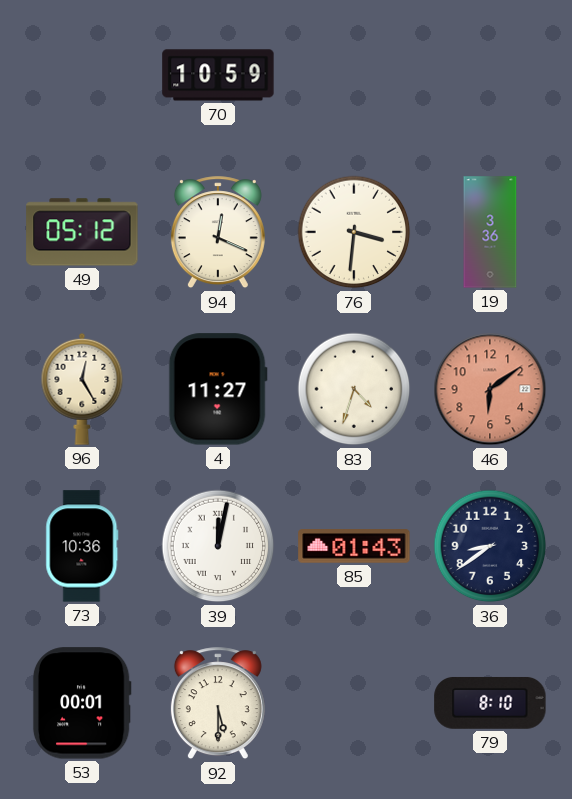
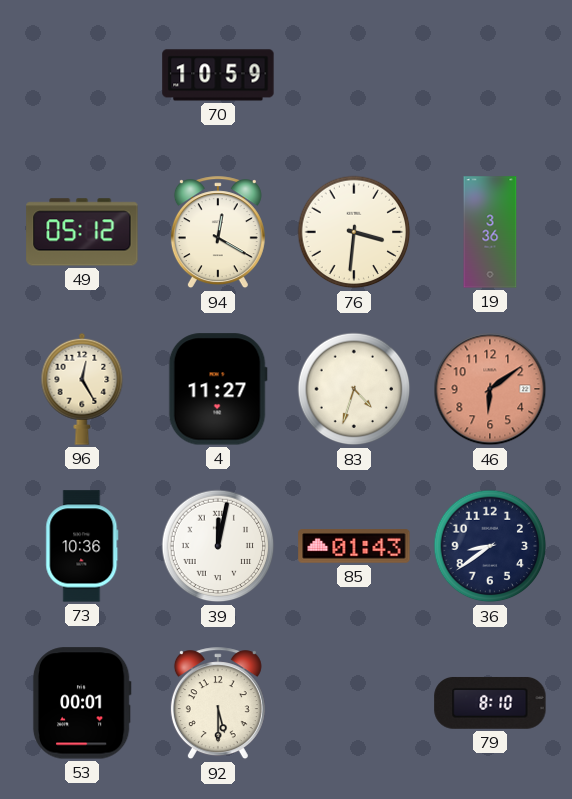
94: 12:19 -> 12:20 (218, 233)
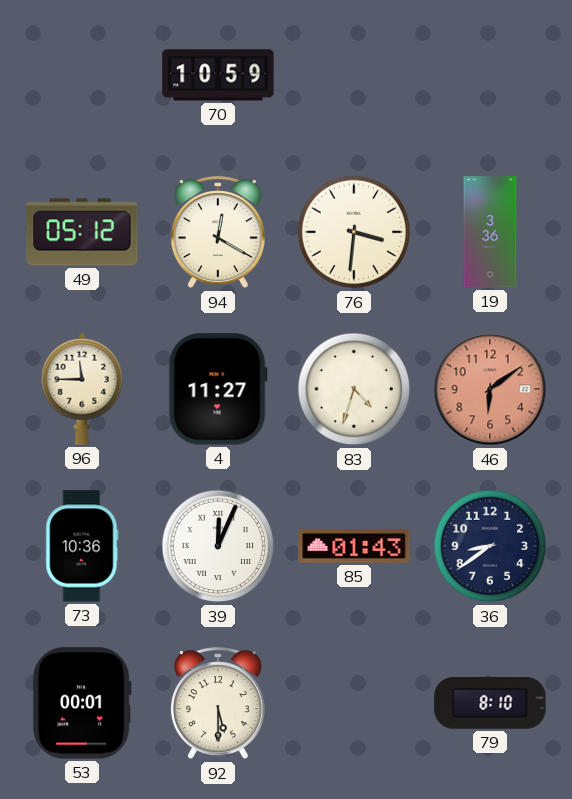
96: 12:25 -> 11:45 (82, 389)
39: 12:02 -> 12:04 (218, 546)
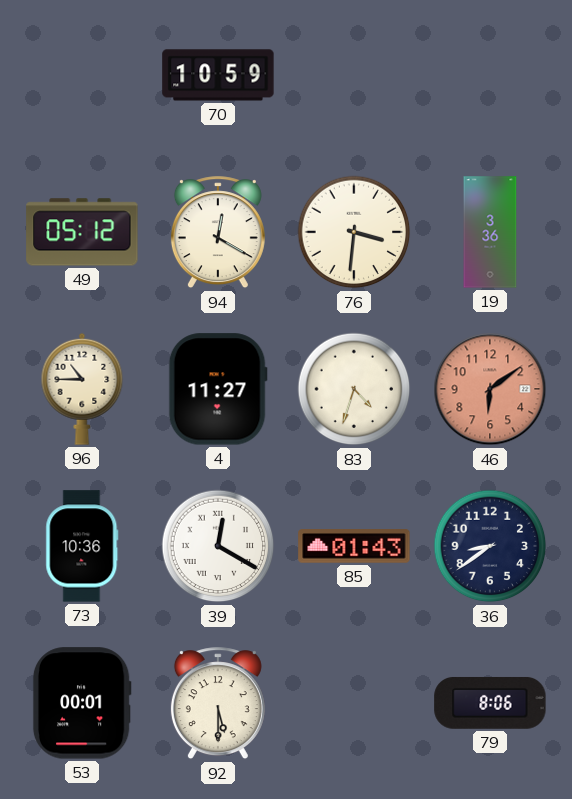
96: 11:45 -> 10:45 (82, 389)
39: 12:04 -> 12:20 (218, 546)
79: 8:10 -> 8:06 (490, 703)
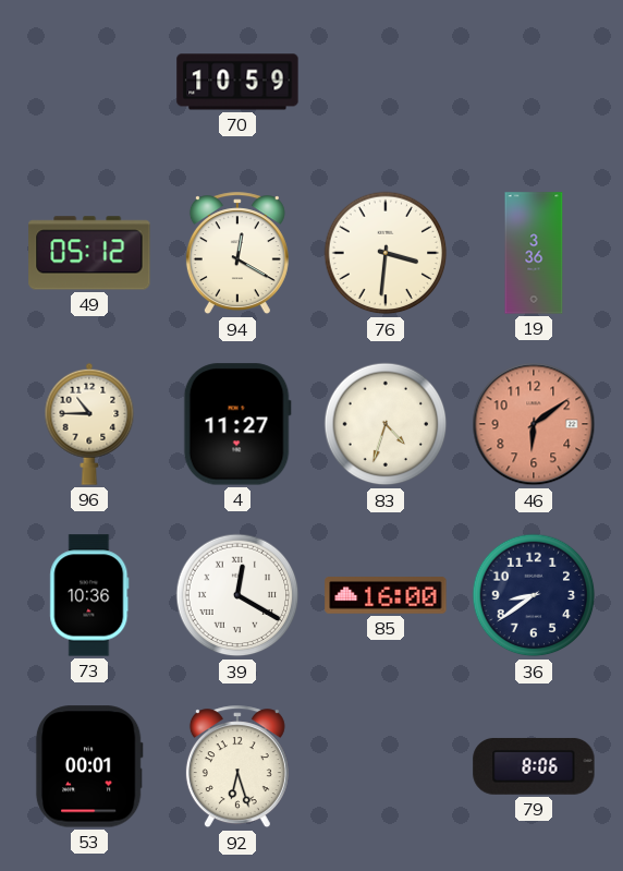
85: 01:43 -> 16:00 (386, 595)
92: 5:30 -> 6:27 (237, 767)
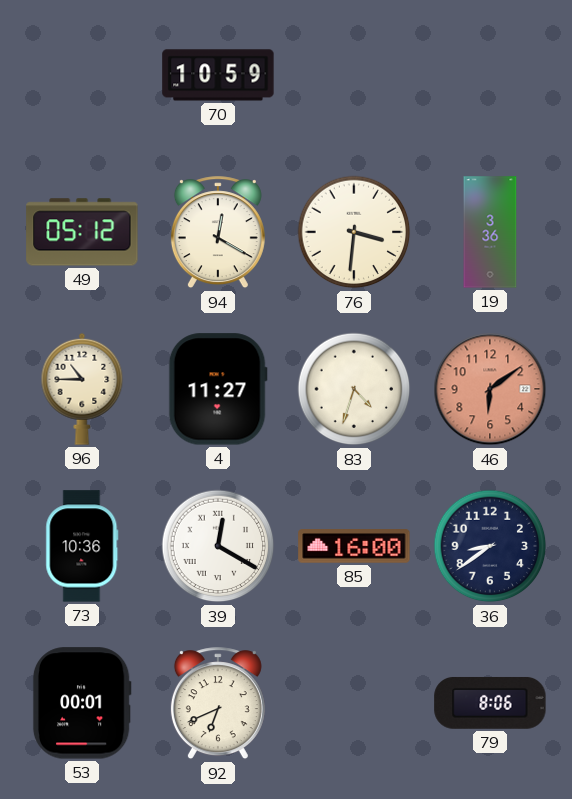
92: 6:27 -> 6:41 (218, 704)
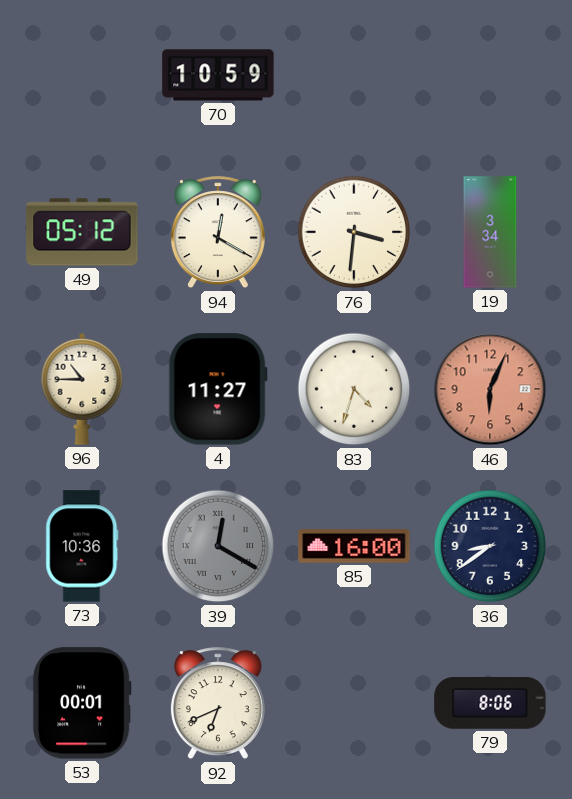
19: 3:36 -> 3:34 (490, 232)
46: 6:09 -> 6:04 (490, 389)
39 dial: white -> grey (218, 546)
